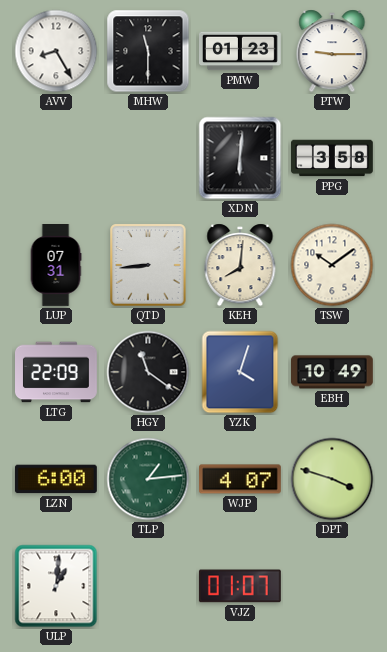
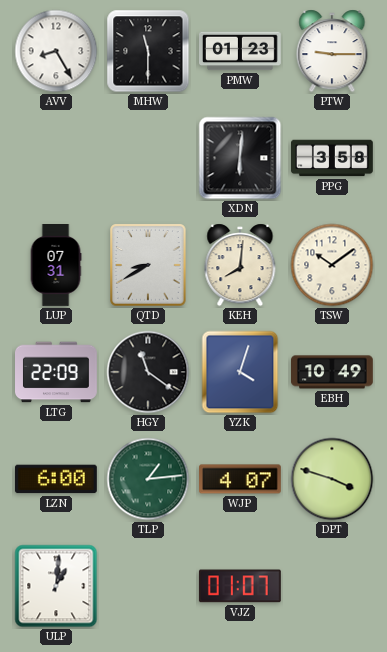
QTD: 8:44 -> 8:40 (149, 265)
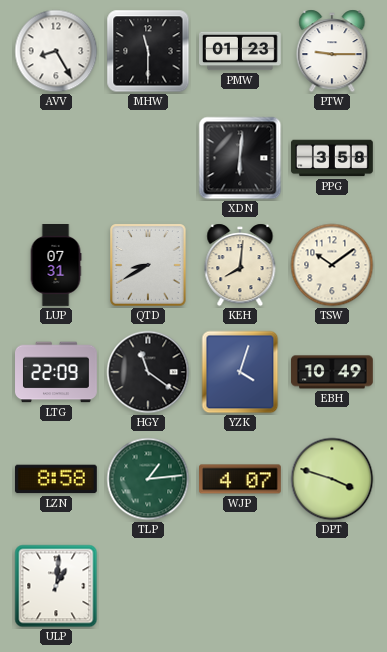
LZN: 6:00 -> 8:58 (56, 479)
VJZ: 01:07 -> none (240, 586)
